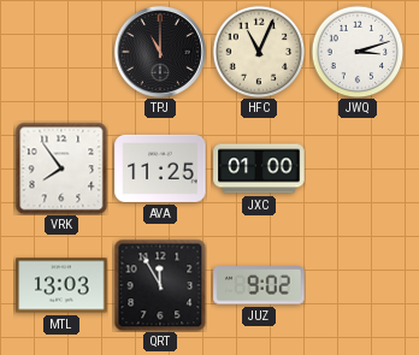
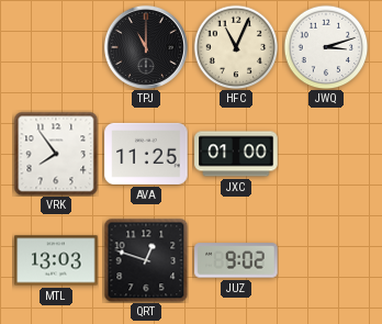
QRT: 11:55 -> 12:48 (146, 260)
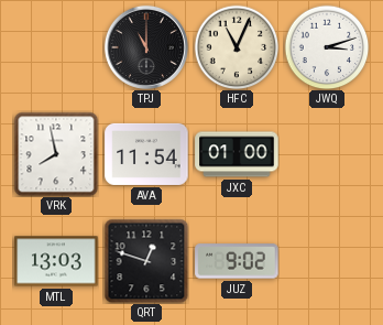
VRK: 7:54 -> 7:58 (56, 154)
AVA: 11:25 -> 11:54 (146, 154)
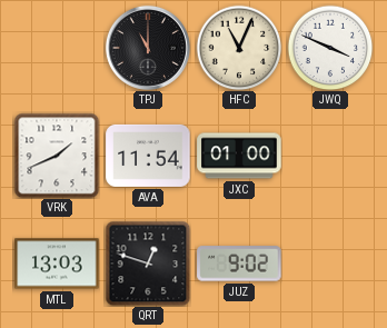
JWQ: 3:12 -> 3:49 (330, 48)
VRK: 7:58 -> 1:41 (57, 156)
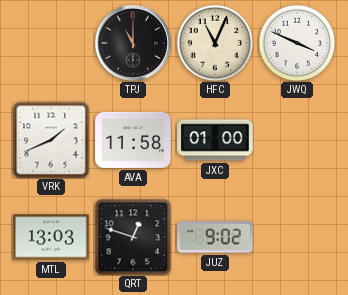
AVA: 11:54 -> 11:58 (133, 140)
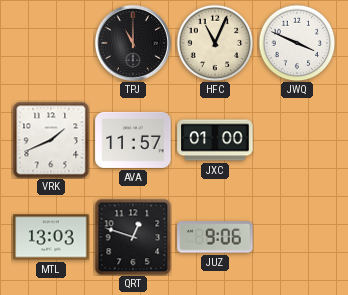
AVA: 11:58 -> 11:57 (133, 140)
JUZ: 9:02 -> 9:06 (215, 237)
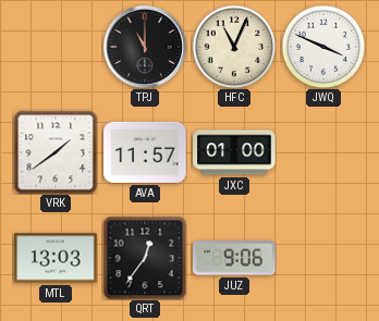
VRK: 1:41 -> 1:39 (56, 152)
QRT: 12:48 -> 12:36 (145, 258)
